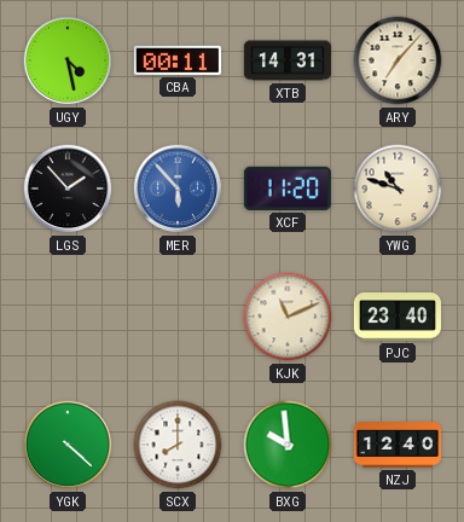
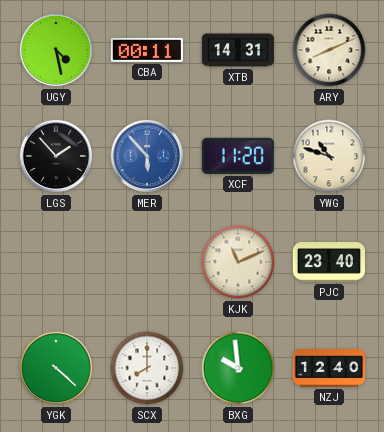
ARY: 7:07 -> 8:11 (329, 50)
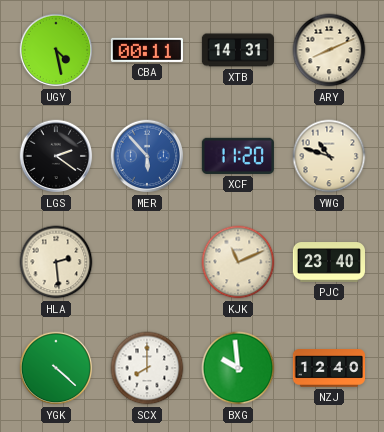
LGS: 1:53 -> 2:21 (56, 156)
HLA: none -> 2:29 (56, 262)
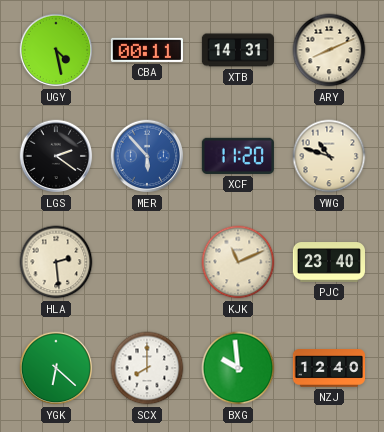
YGK: 4:22 -> 6:22 (56, 368)
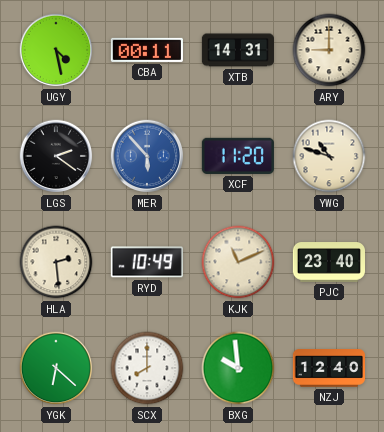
ARY: 8:11 -> 9:00 (329, 50)
RYD: none -> 10:49 (147, 262)
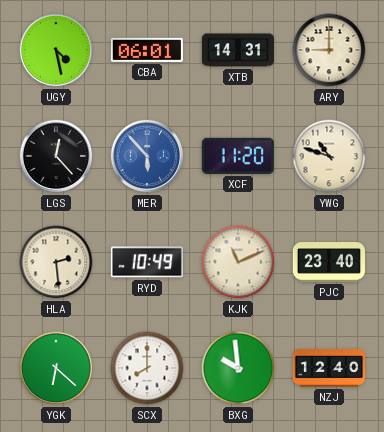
CBA: 00:11 -> 06:01 (147, 50)
LGS: 2:21 -> 12:23 (56, 156)
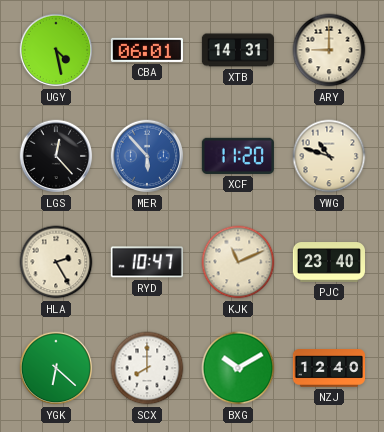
HLA: 2:29 -> 2:25 (56, 262)
RYD: 10:49 -> 10:47 (147, 262)
BXG: 9:59 -> 10:10 (238, 368)
